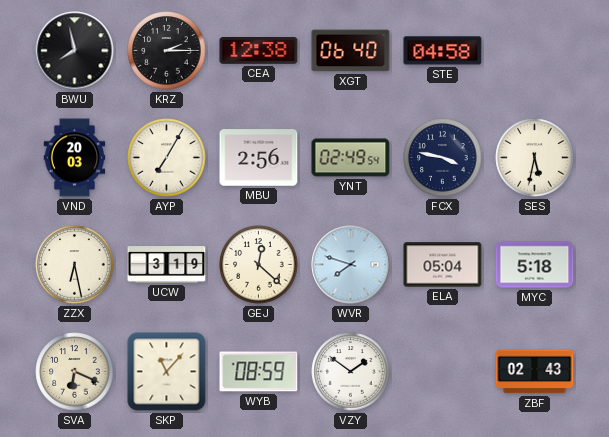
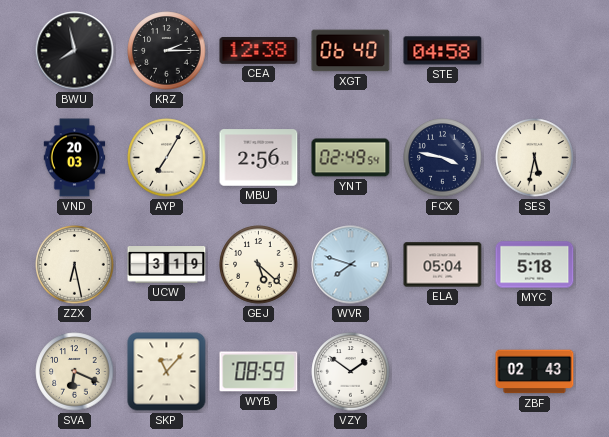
GEJ: 12:22 -> 5:22 (259, 265)
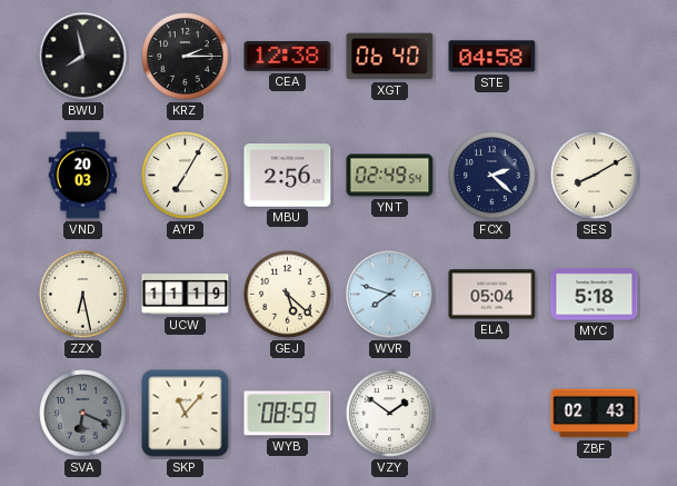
FCX: 3:47 -> 2:22 (492, 176)
SES: 5:32 -> 8:10 (595, 176)
UCW: 3:19 -> 11:19 (186, 295)
SVA dial: cream -> grey (83, 414)
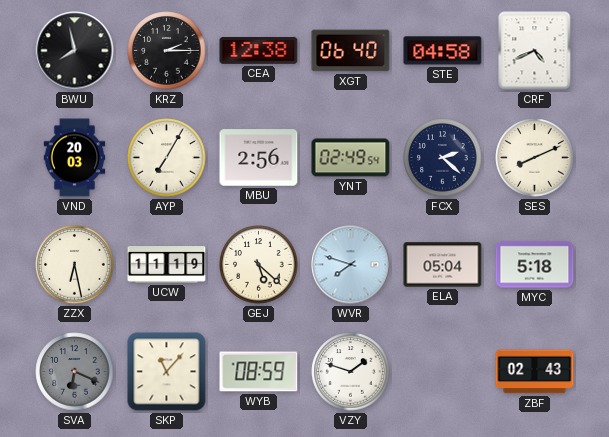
CRF: none -> 4:41 (535, 51)
SES: 8:10 -> 8:11 (535, 158)
VZY: 1:51 -> 1:48 (351, 372)
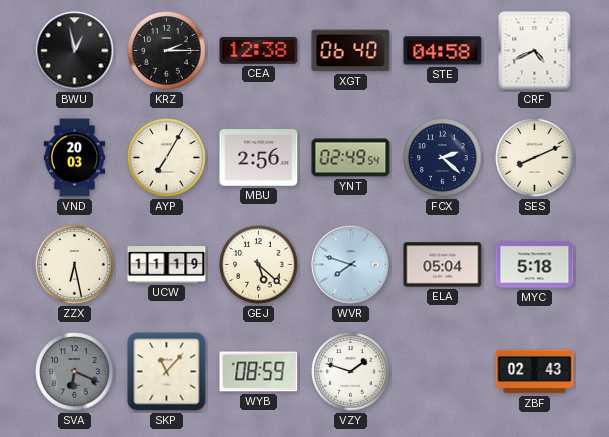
BWU: 7:58 -> 12:58 (75, 51)
